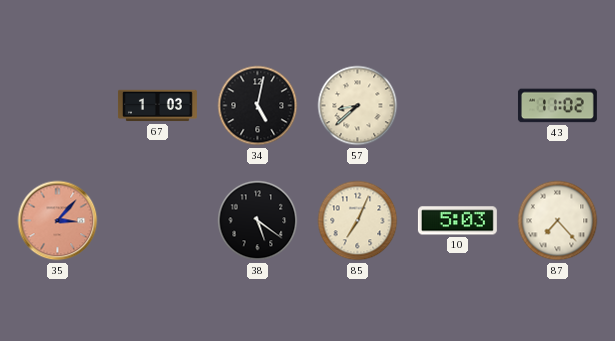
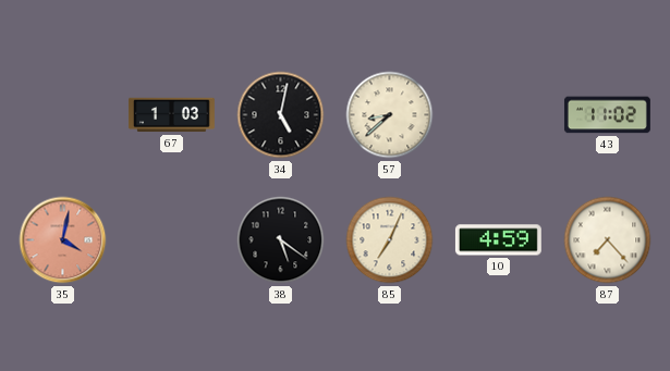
35: 3:07 -> 4:02 (63, 240)
10: 5:03 -> 4:59 (498, 240)
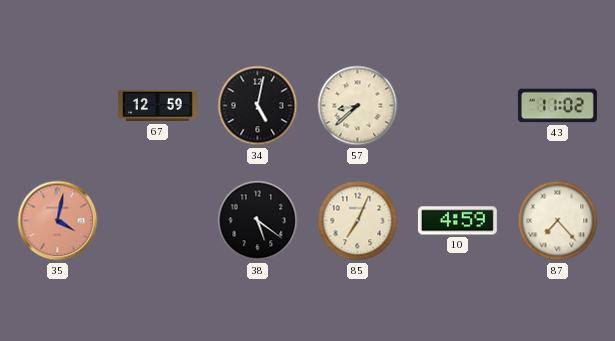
67: 1:03 -> 12:59 (157, 106)
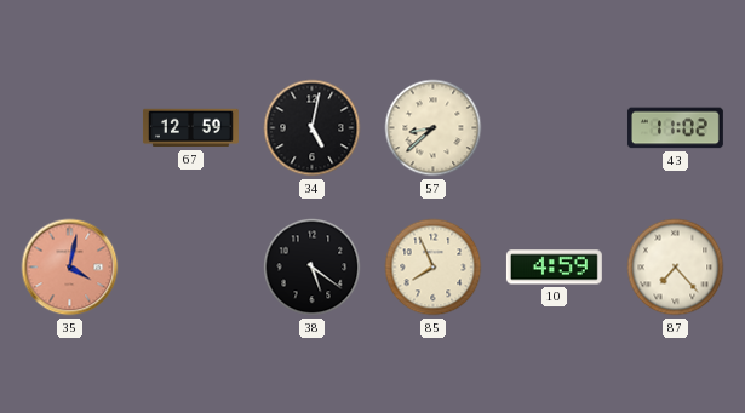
85: 7:04 -> 7:56 (434, 268)
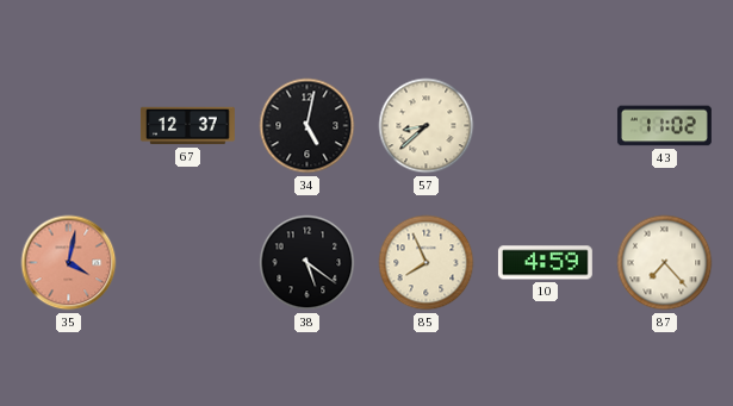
67: 12:59 -> 12:37 (187, 126)
